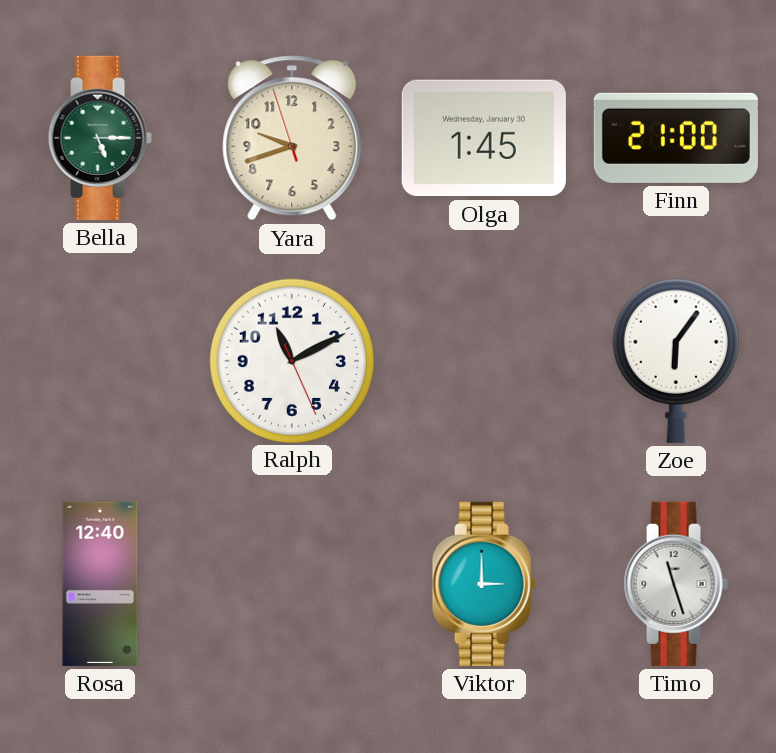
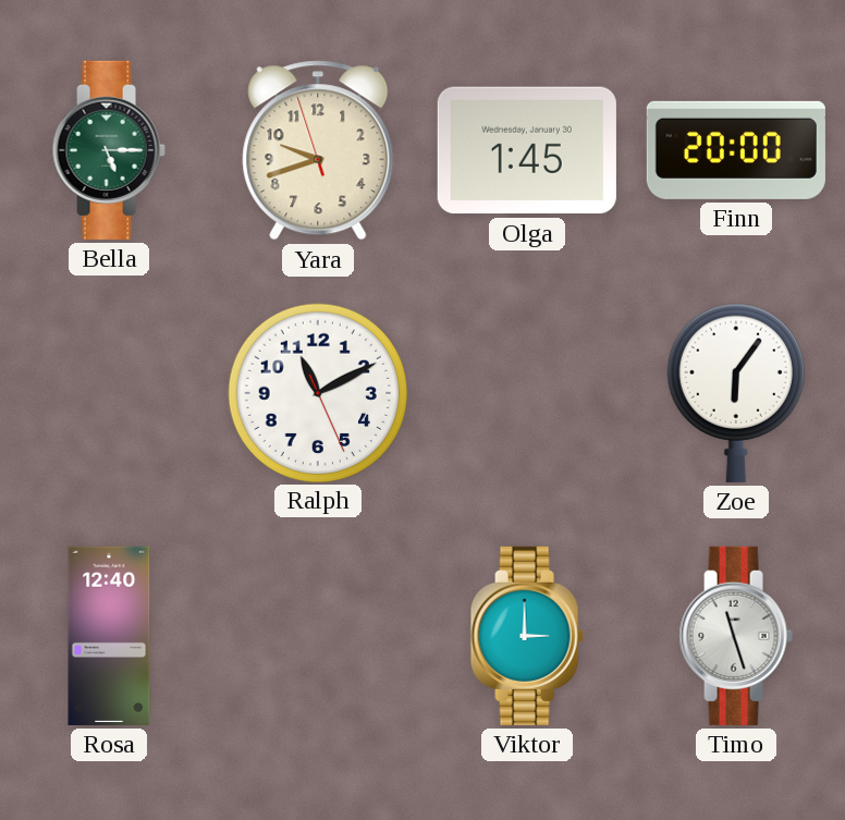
Finn: 21:00 -> 20:00 (736, 150)
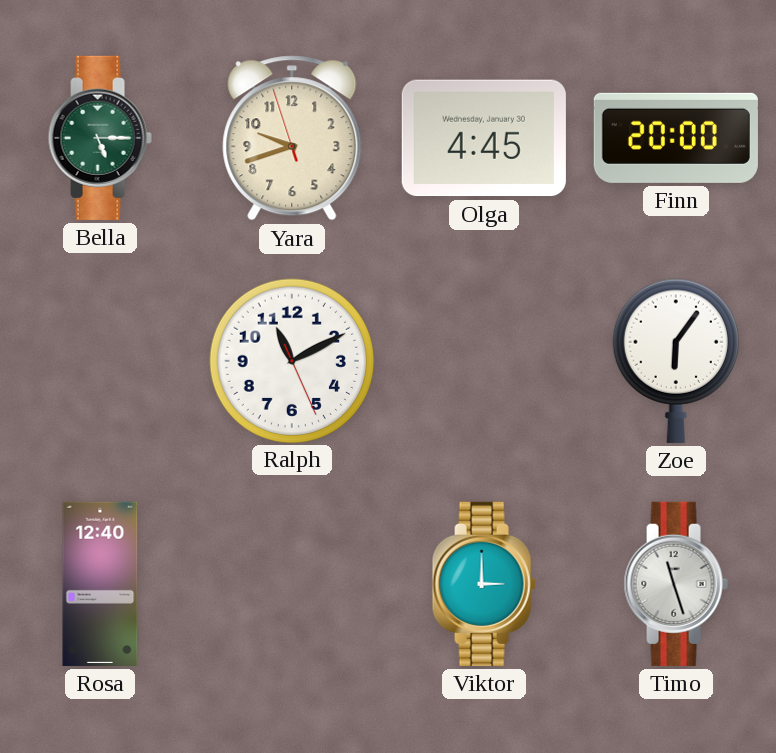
Olga: 1:45 -> 4:45 (484, 138)
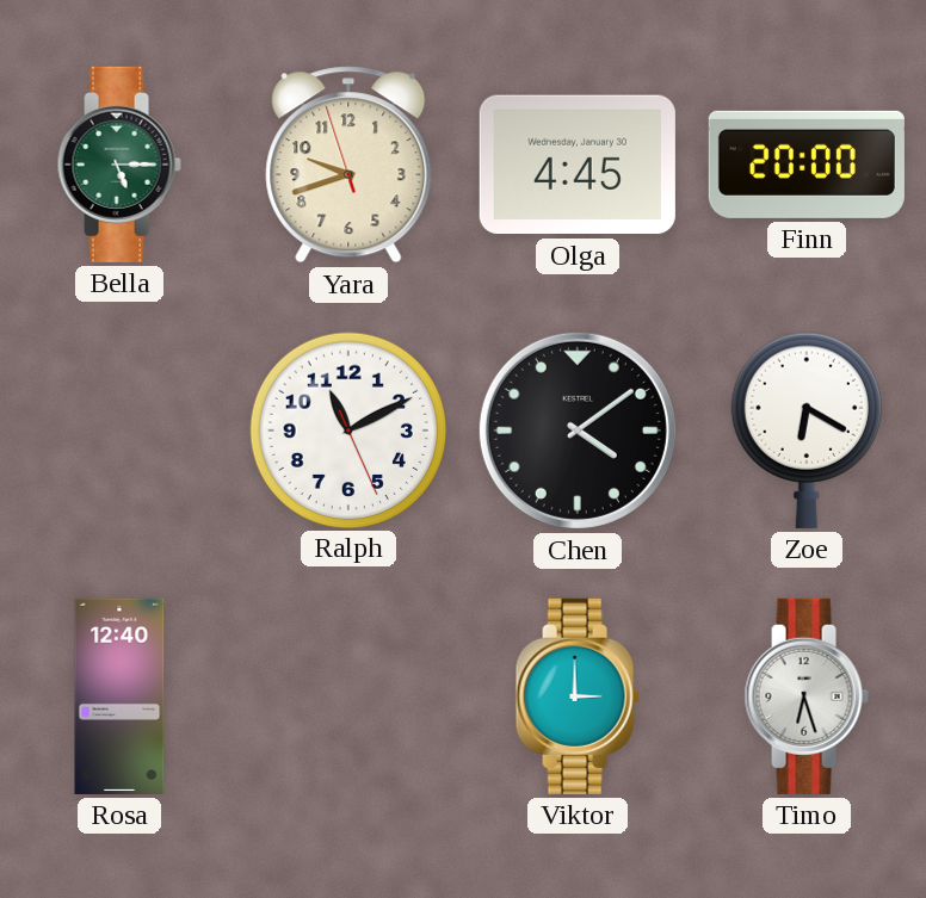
Chen: none -> 4:09 (578, 431)
Zoe: 6:06 -> 6:20 (807, 431)
Timo: 11:27 -> 6:27 (807, 696)
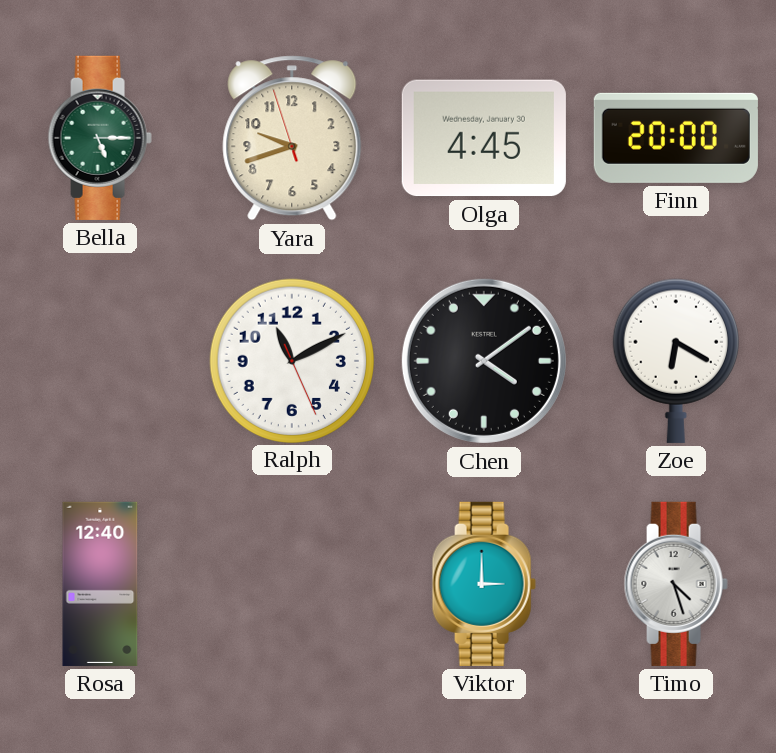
Timo: 6:27 -> 4:27 (676, 584)
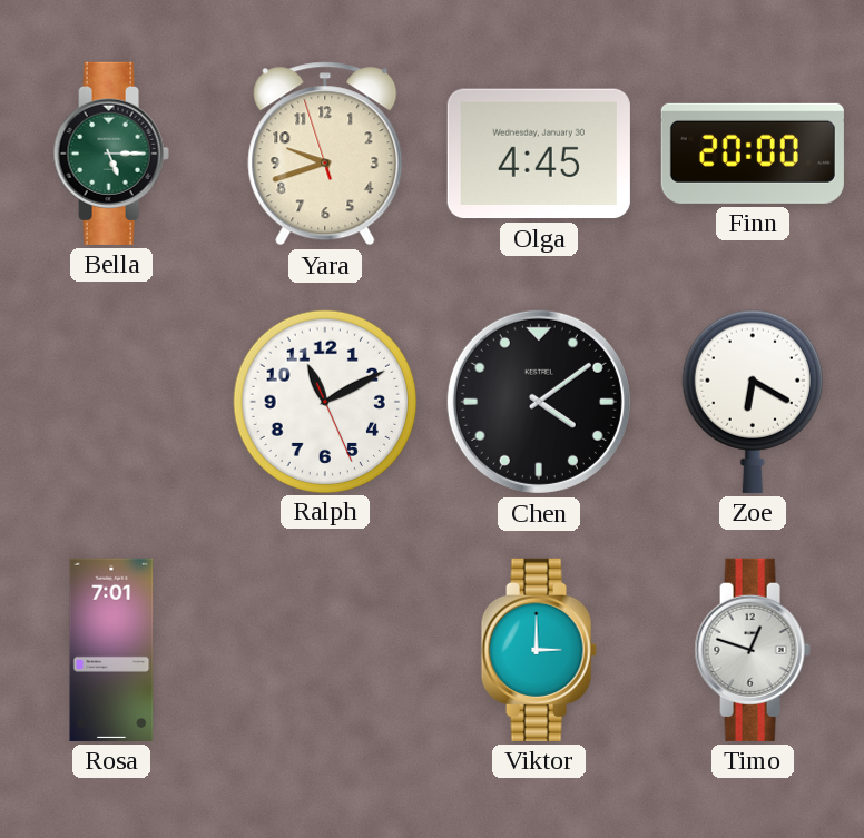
Rosa: 12:40 -> 7:01 (111, 650)
Timo: 4:27 -> 12:48 (753, 650)
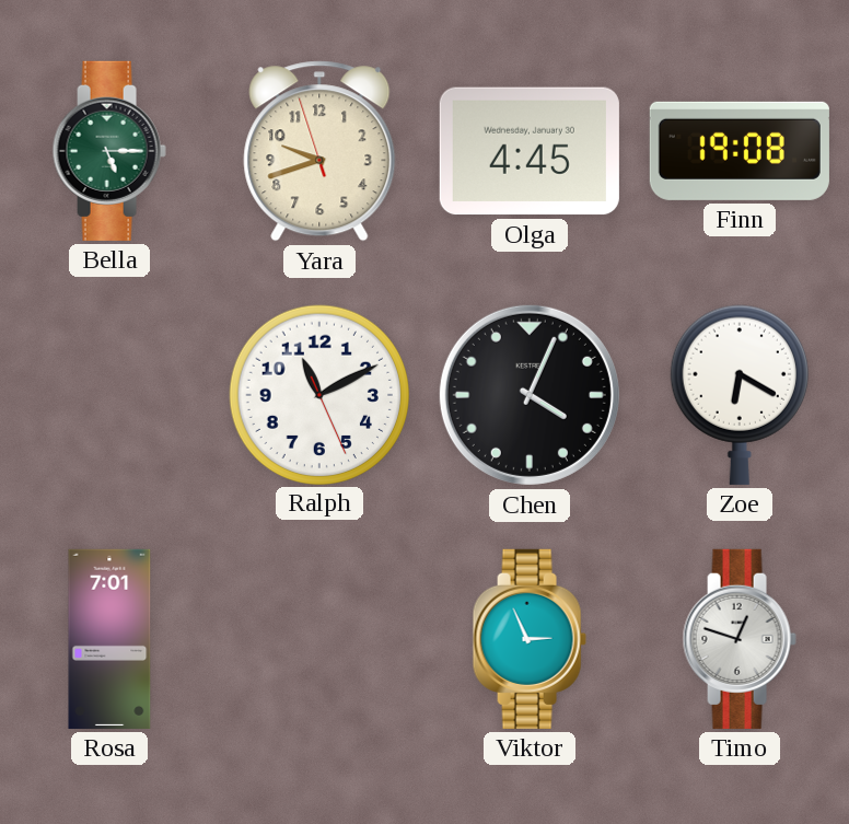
Finn: 20:00 -> 19:08 (740, 151)
Chen: 4:09 -> 4:04 (530, 395)
Viktor: 3:00 -> 2:56 (530, 639)
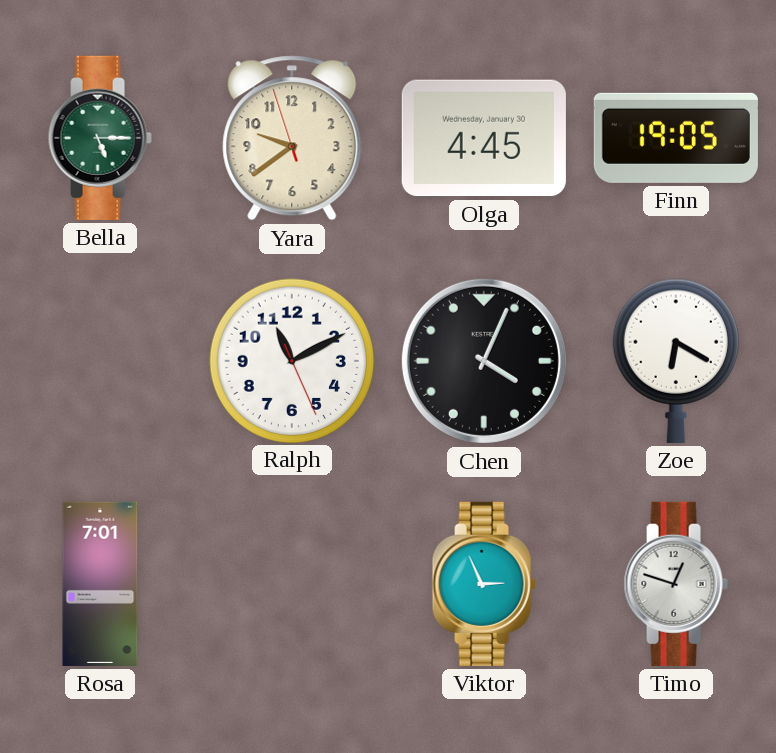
Yara: 9:41 -> 9:38 (292, 138)
Finn: 19:08 -> 19:05 (676, 138)
